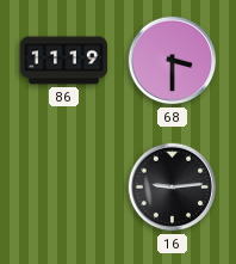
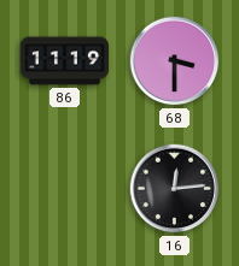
16: 9:14 -> 12:14 (175, 189)
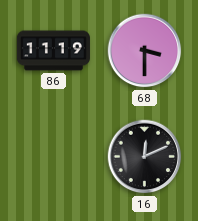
16: 12:14 -> 12:11 (145, 157)
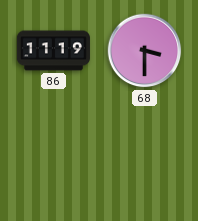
16: 12:11 -> none (145, 157)
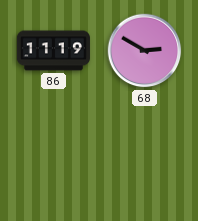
68: 3:30 -> 2:50 (145, 51)
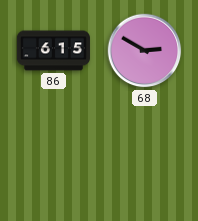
86: 11:19 -> 6:15 (53, 51)
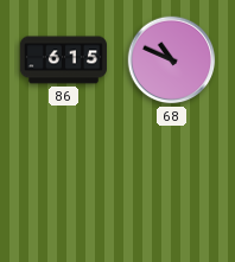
68: 2:50 -> 10:49 (172, 60)
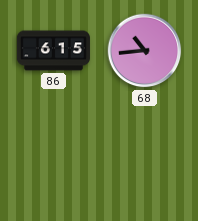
68: 10:49 -> 10:44 (145, 51)
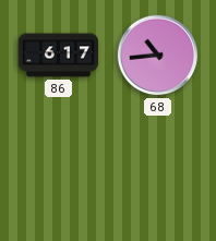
86: 6:15 -> 6:17 (58, 56)
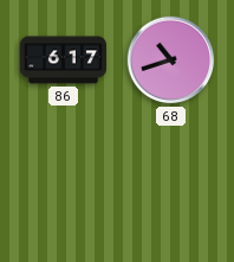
68: 10:44 -> 10:42 (171, 60)
